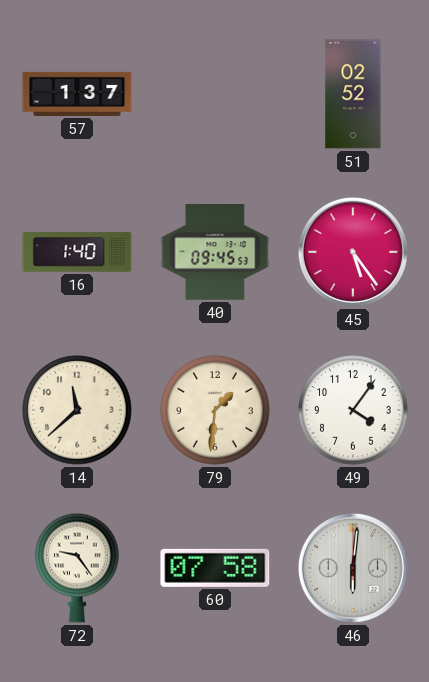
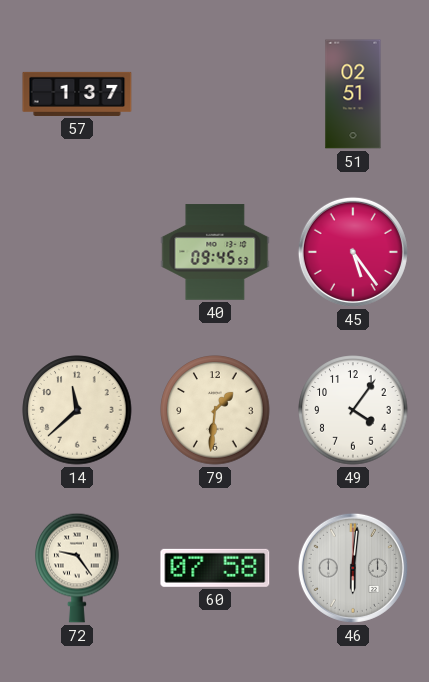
51: 02:52 -> 02:51 (353, 94)
16: 1:40 -> none (77, 252)
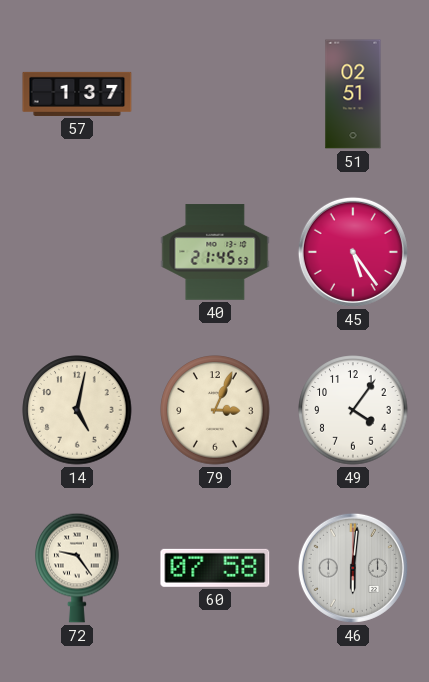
40: 09:45 -> 21:45 (215, 252)
14: 11:38 -> 5:02 (77, 410)
79: 1:31 -> 3:04 (215, 410)
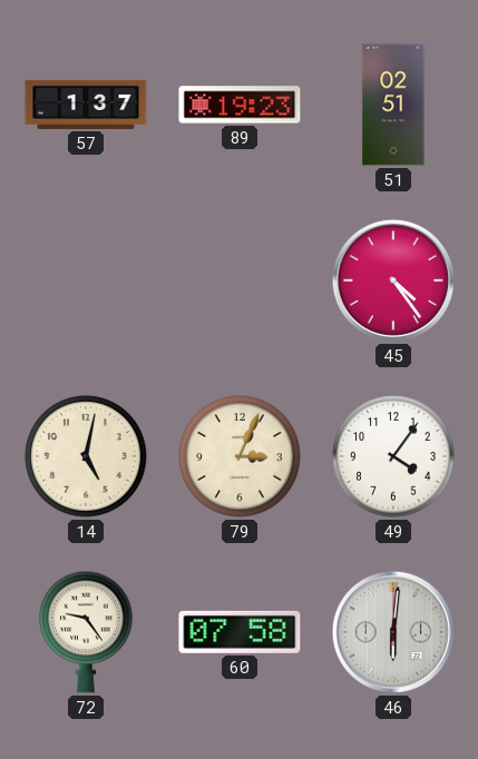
89: none -> 19:23 (240, 105)
40: 21:45 -> none (215, 252)
45: 5:24 -> 4:24 (393, 280)
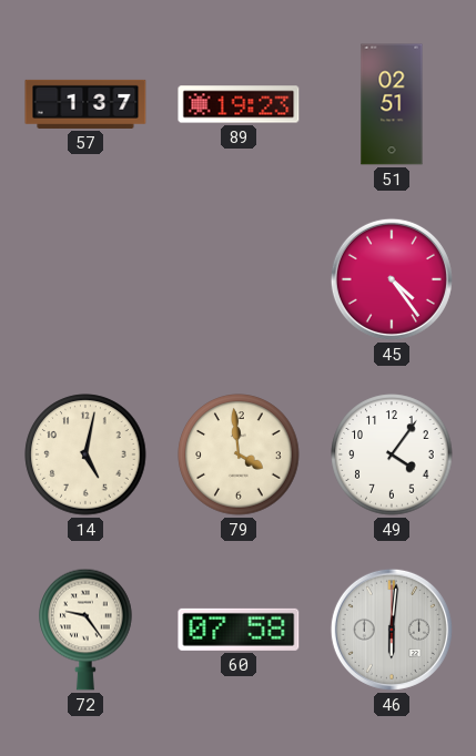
79: 3:04 -> 3:59 (239, 454)
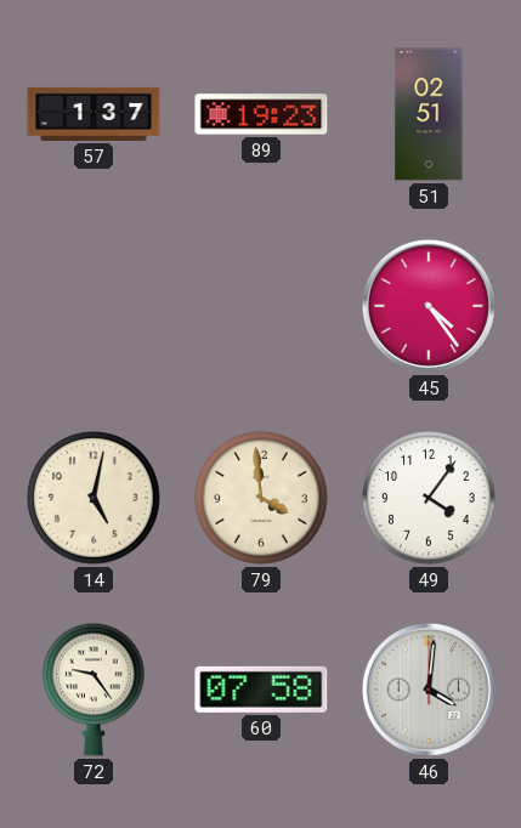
46: 6:01 -> 4:01 (429, 690)
